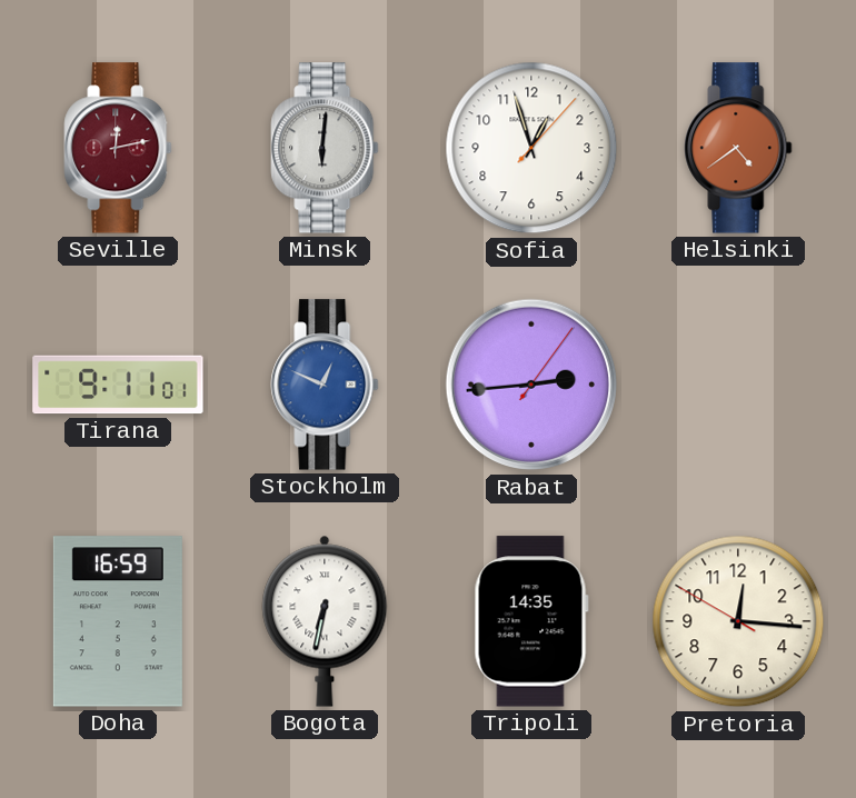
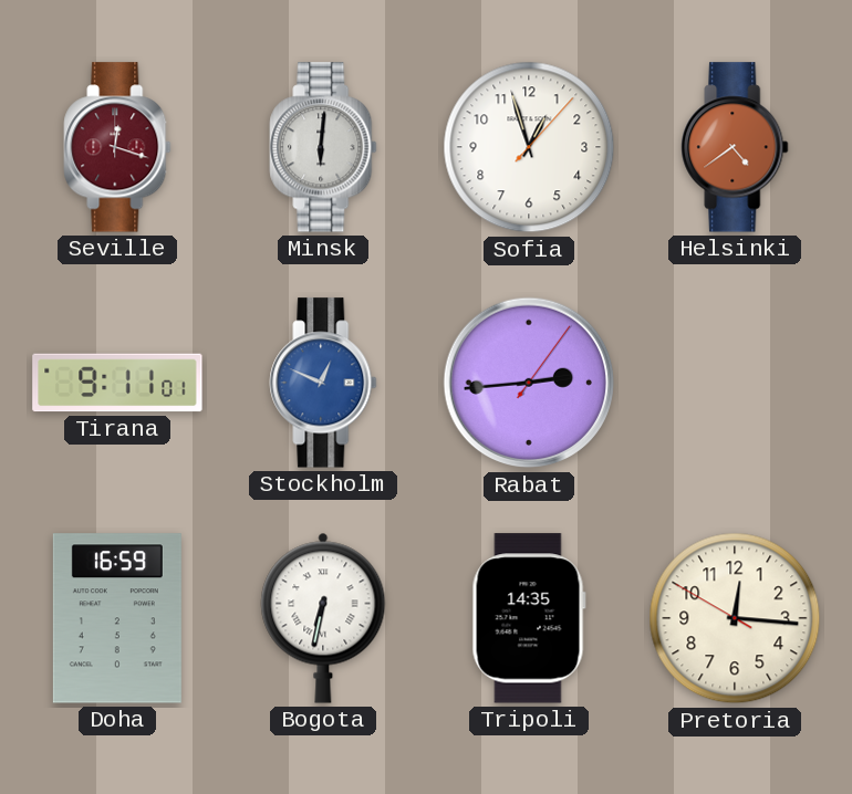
Seville: 12:13 -> 12:18 (117, 147)
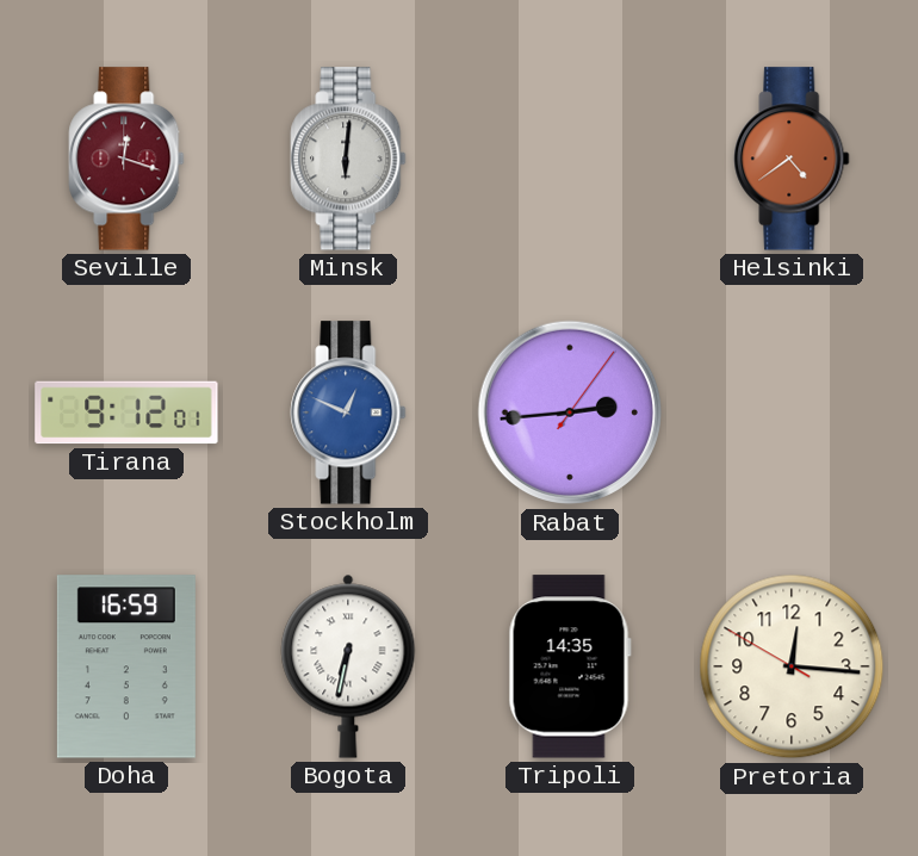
Sofia: 12:57 -> none (529, 147)
Tirana: 9:11 -> 9:12 (126, 413)
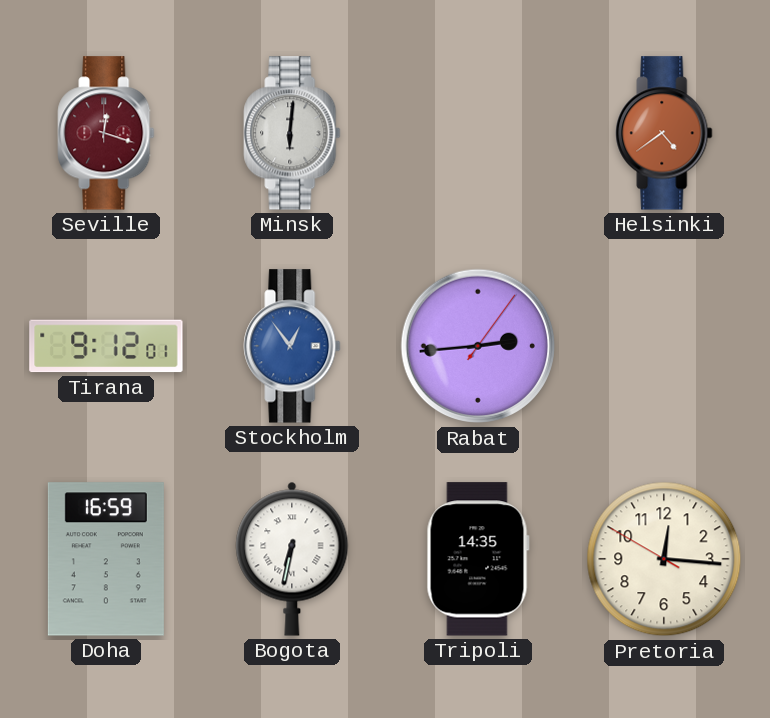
Stockholm: 12:49 -> 12:54 (292, 346)
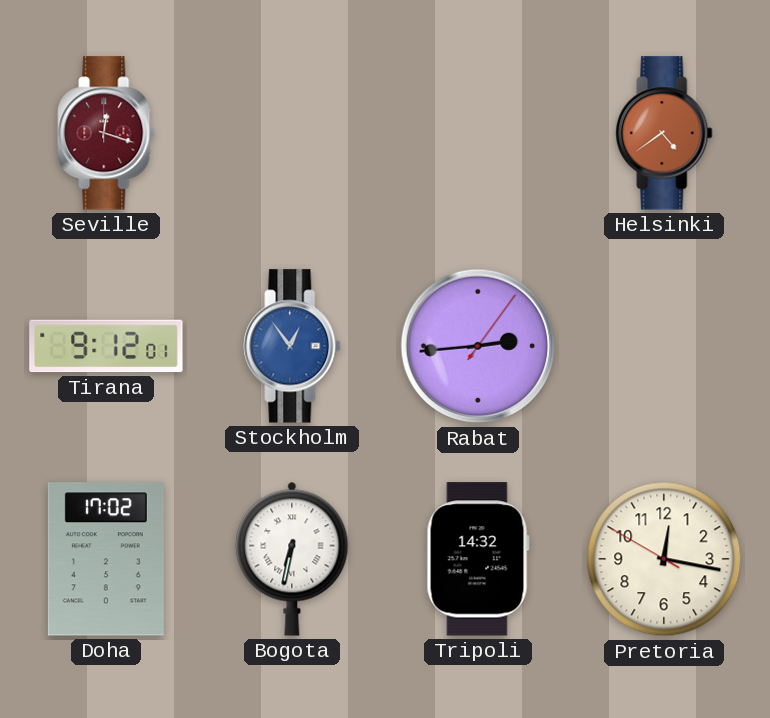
Minsk: 6:01 -> none (292, 133)
Doha: 16:59 -> 17:02 (106, 559)
Tripoli: 14:35 -> 14:32 (478, 559)
Pretoria: 12:15 -> 12:16 (664, 559)
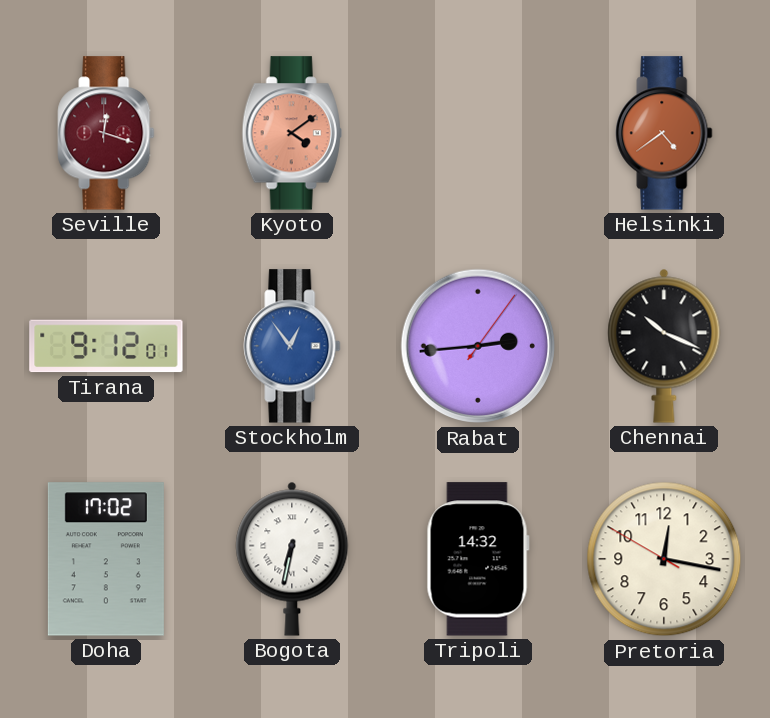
Kyoto: none -> 4:09 (292, 133)
Chennai: none -> 10:19 (664, 346)
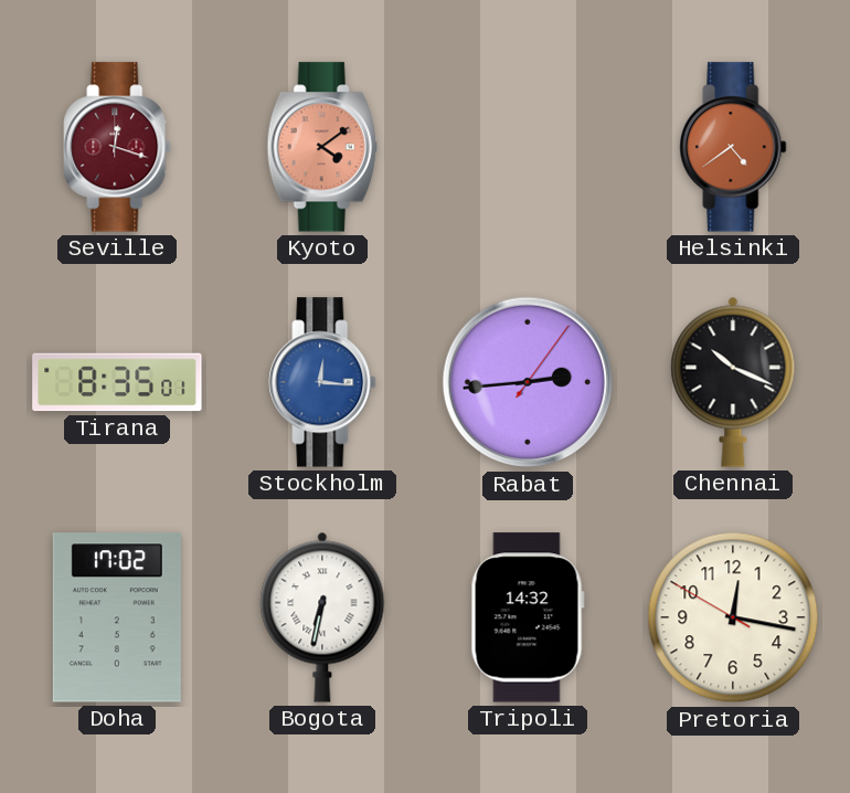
Tirana: 9:12 -> 8:35 (117, 382)
Stockholm: 12:54 -> 12:16 (322, 382)
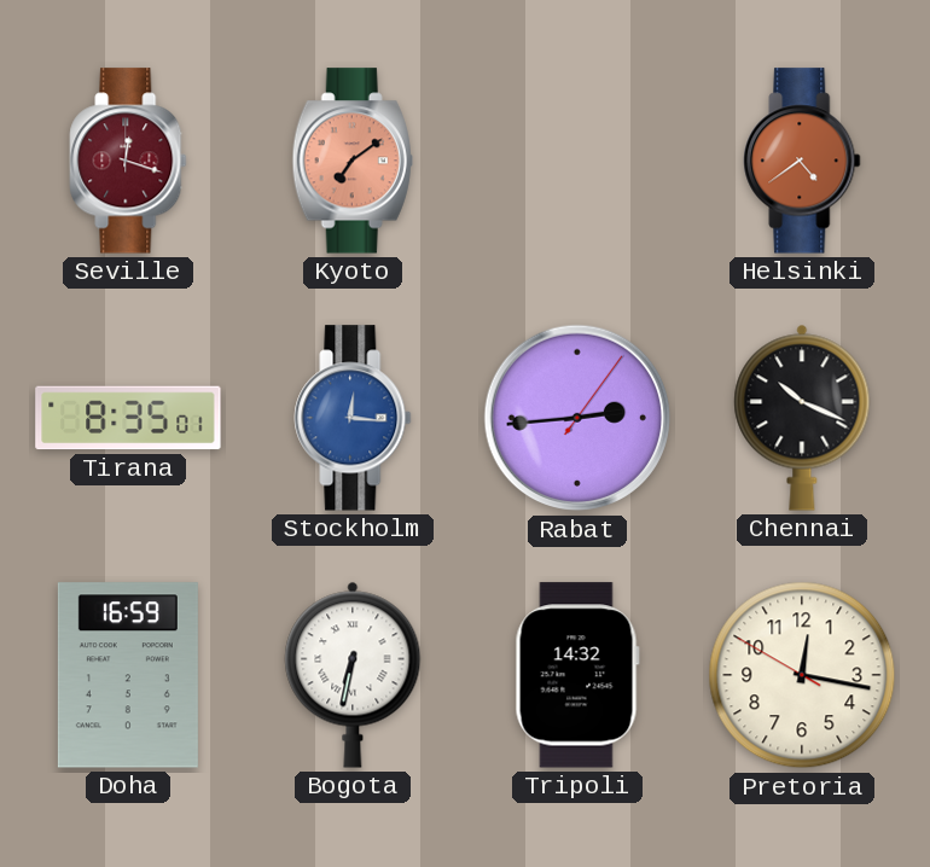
Kyoto: 4:09 -> 7:09 (353, 161)
Doha: 17:02 -> 16:59 (128, 675)
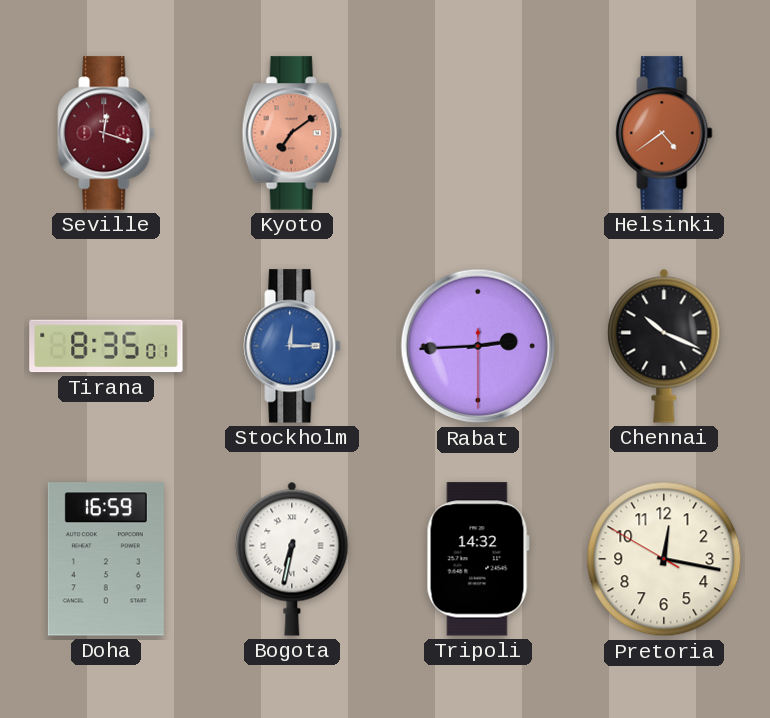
Stockholm: 12:16 -> 12:15 (292, 346)
Rabat: 2:44:06 -> 2:44:30 (478, 346)
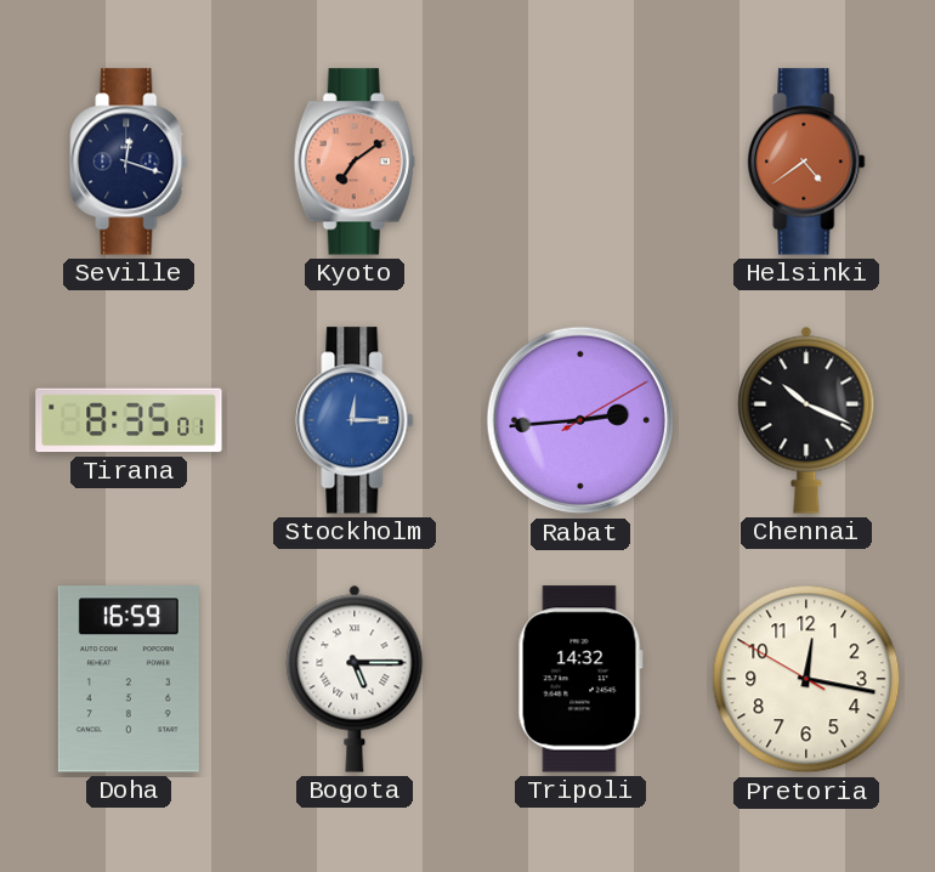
Seville dial: burgundy -> navy (129, 162)
Rabat: 2:44:30 -> 2:44:10 (580, 420)
Bogota: 6:32 -> 5:15 (355, 679)
